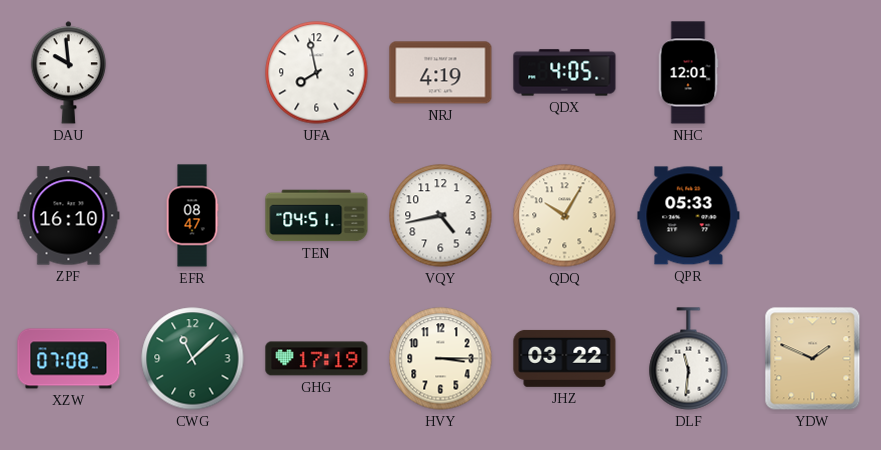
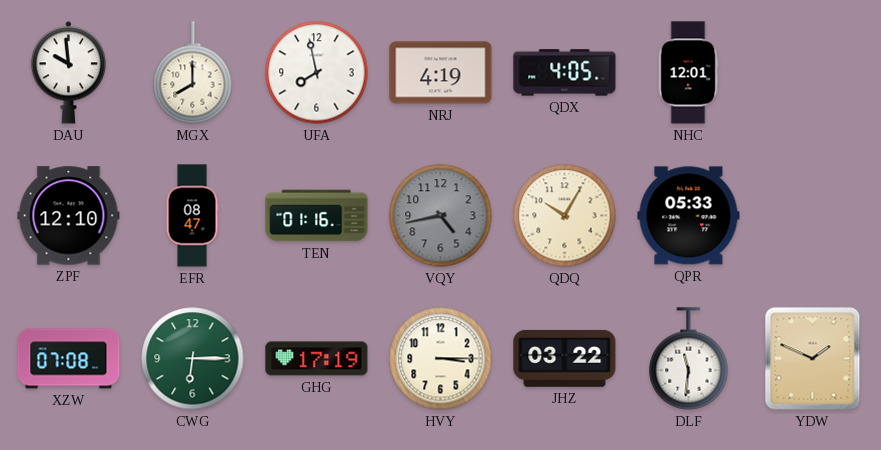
MGX: none -> 8:00 (193, 73)
ZPF: 16:10 -> 12:10 (69, 216)
TEN: 04:51 -> 01:16 (317, 216)
VQY dial: white -> grey (441, 216)
CWG: 11:08 -> 6:15 (193, 359)
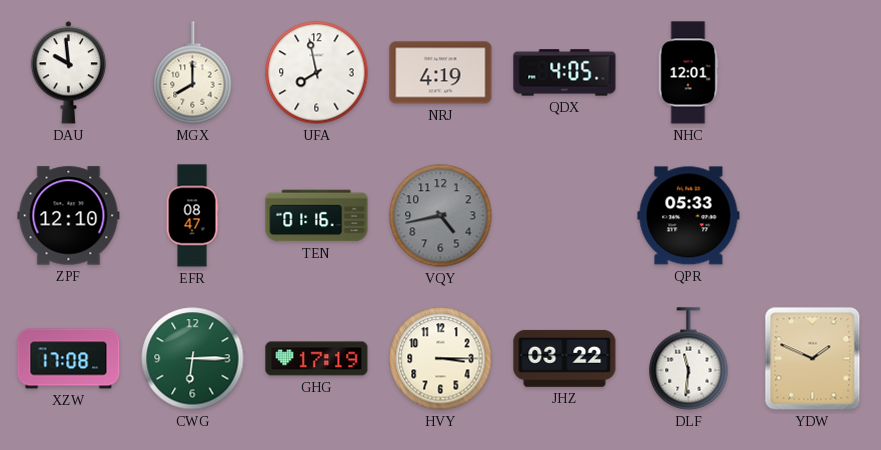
QDQ: 10:05 -> none (565, 216)
XZW: 07:08 -> 17:08 (69, 359)
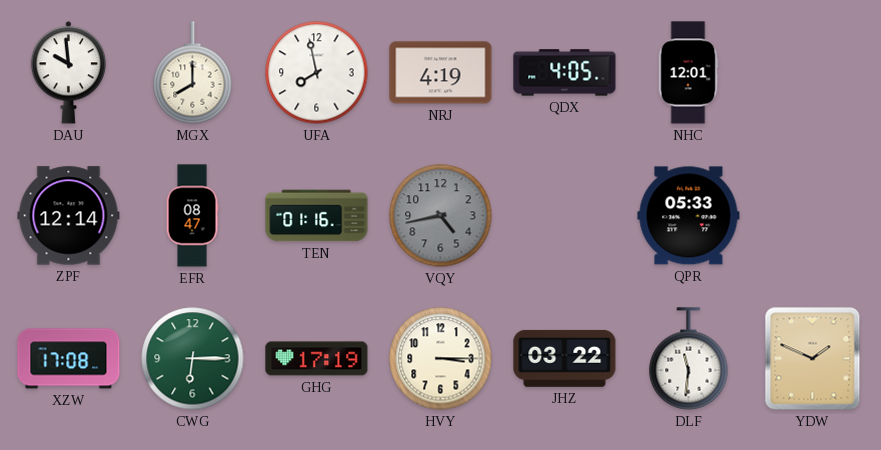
ZPF: 12:10 -> 12:14 (69, 216)
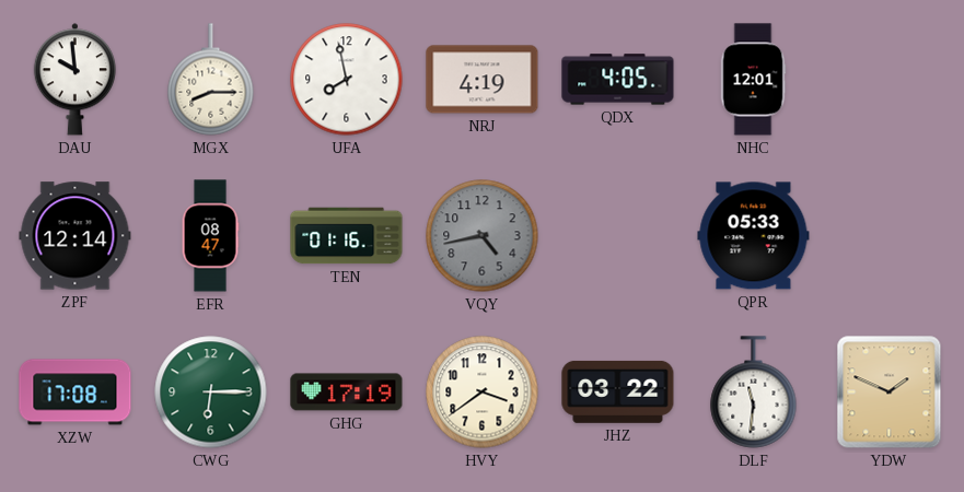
MGX: 8:00 -> 8:15 (211, 80)
HVY: 3:15 -> 3:39 (483, 393)
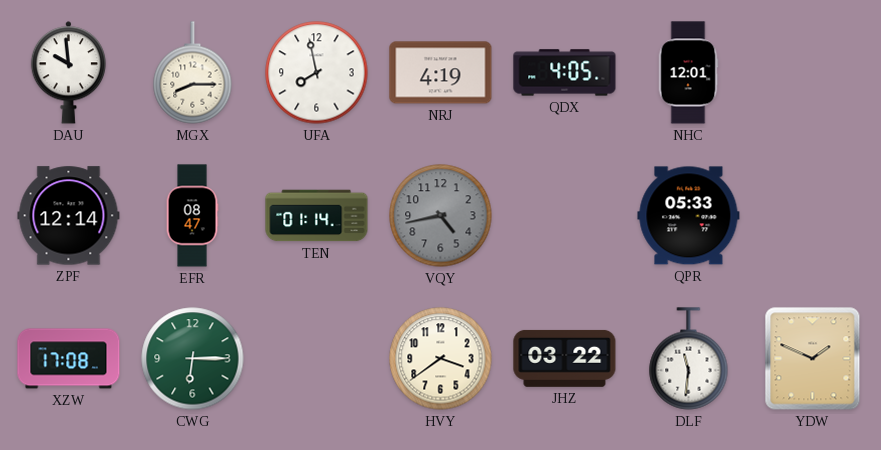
TEN: 01:16 -> 01:14 (317, 216)
GHG: 17:19 -> none (347, 393)
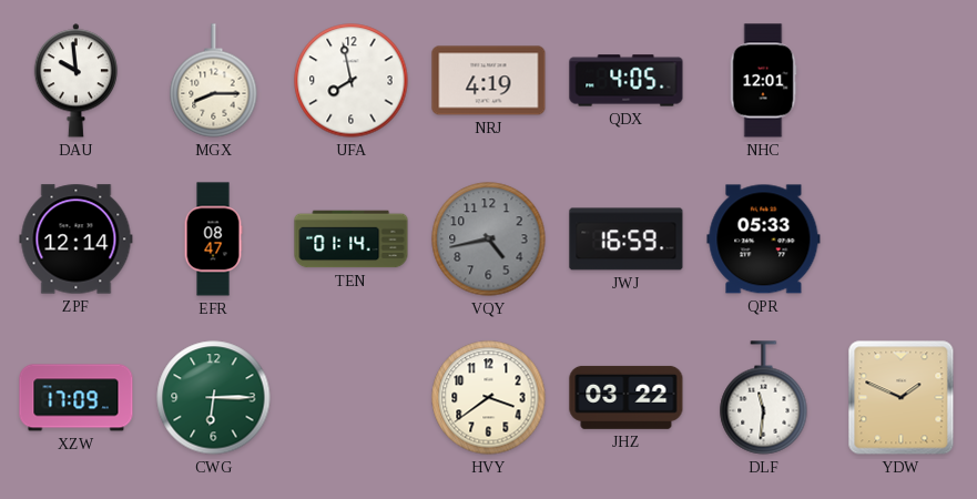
JWJ: none -> 16:59 (627, 240)
XZW: 17:08 -> 17:09 (77, 398)
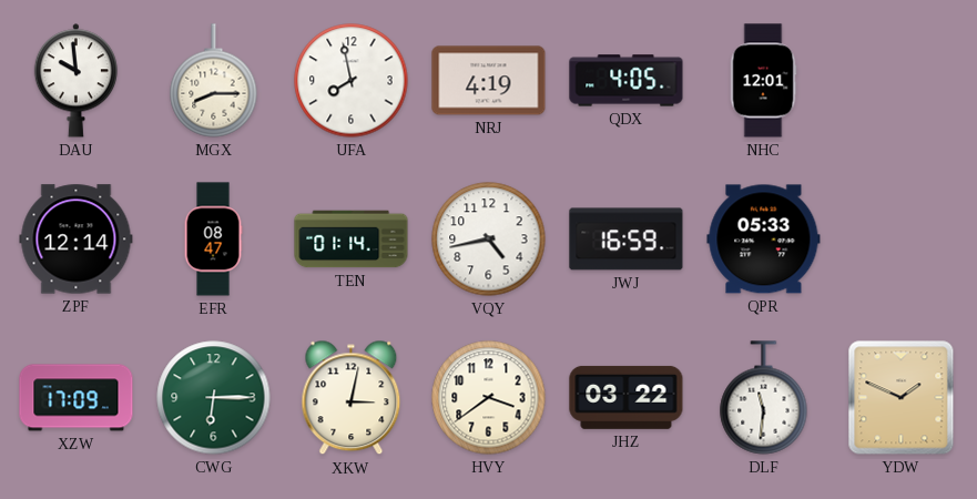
VQY dial: grey -> white (489, 240)
XKW: none -> 3:02 (352, 398)
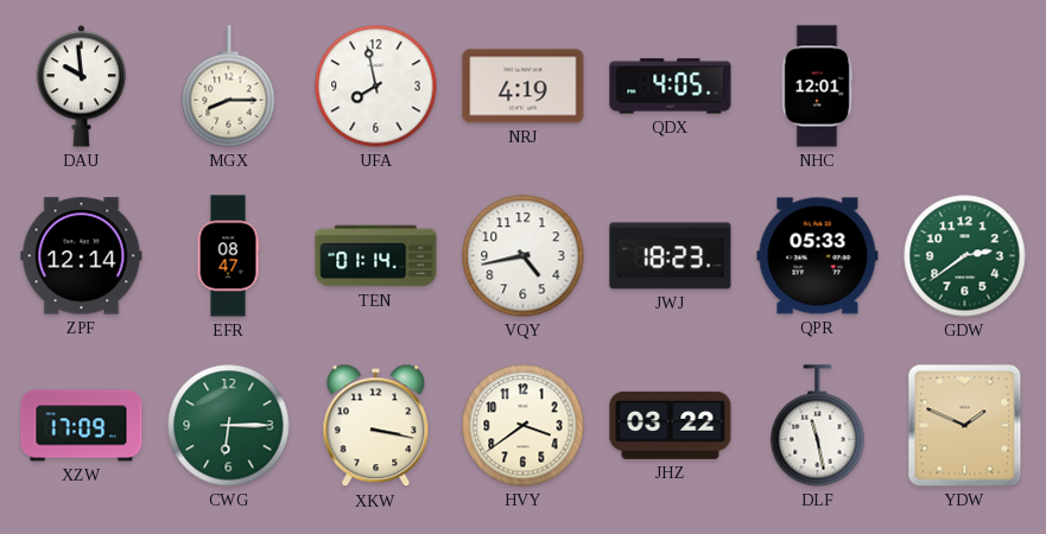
JWJ: 16:59 -> 18:23 (671, 256)
GDW: none -> 2:39 (965, 256)
XKW: 3:02 -> 3:17 (376, 426)
DLF: 11:31 -> 11:28 (818, 426)
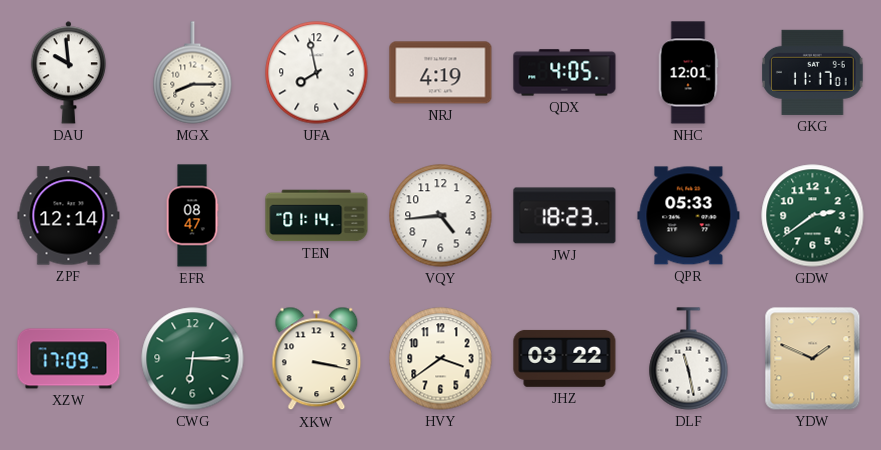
GKG: none -> 11:17 (813, 72)
VQY: 4:43 -> 4:44 (441, 216)
